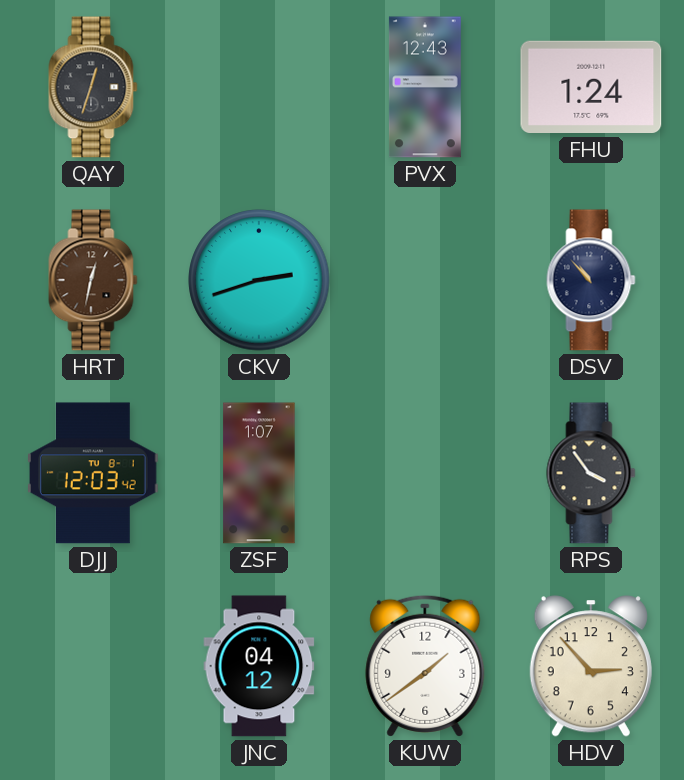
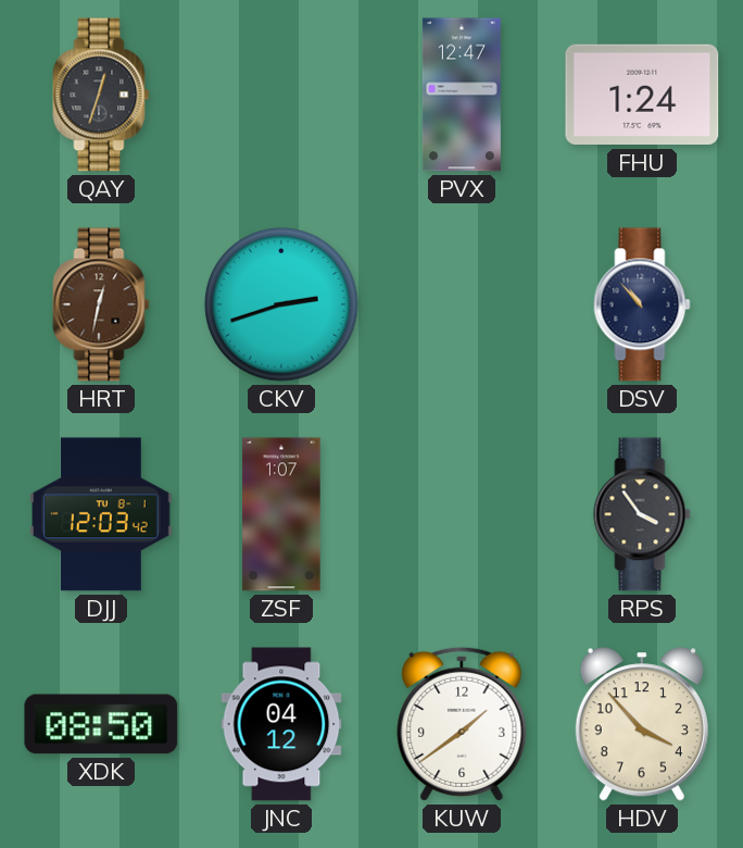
PVX: 12:43 -> 12:47 (462, 95)
XDK: none -> 08:50 (101, 724)
HDV: 2:53 -> 3:53 (642, 724)
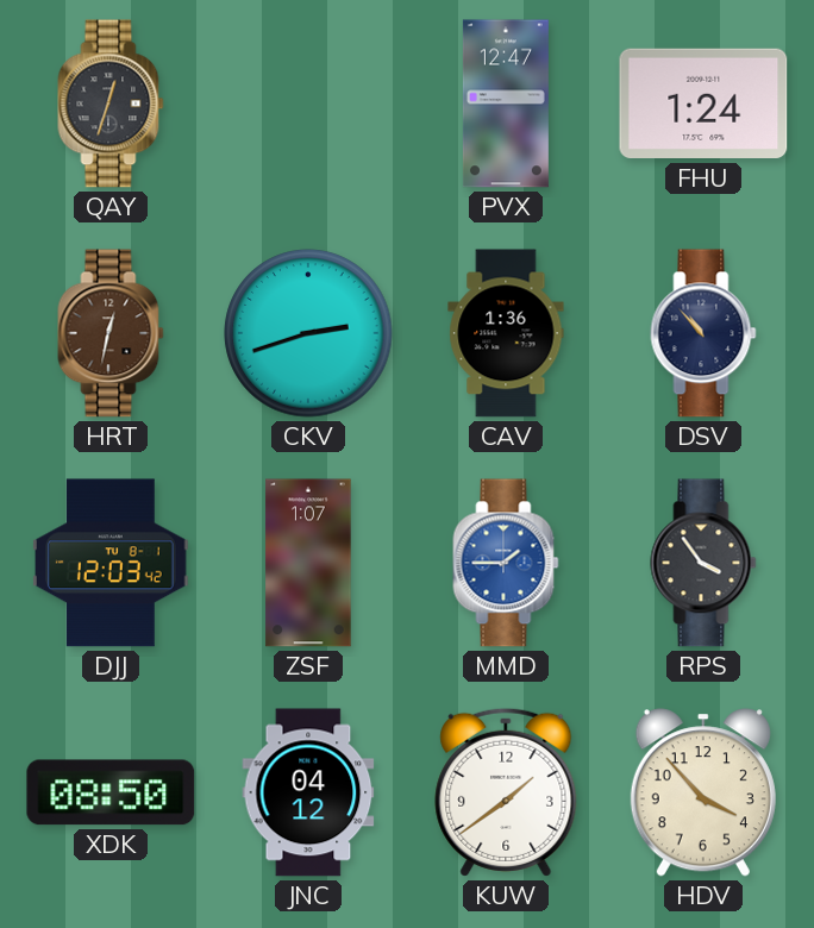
CAV: none -> 1:36 (506, 333)
MMD: none -> 1:45 (506, 563)
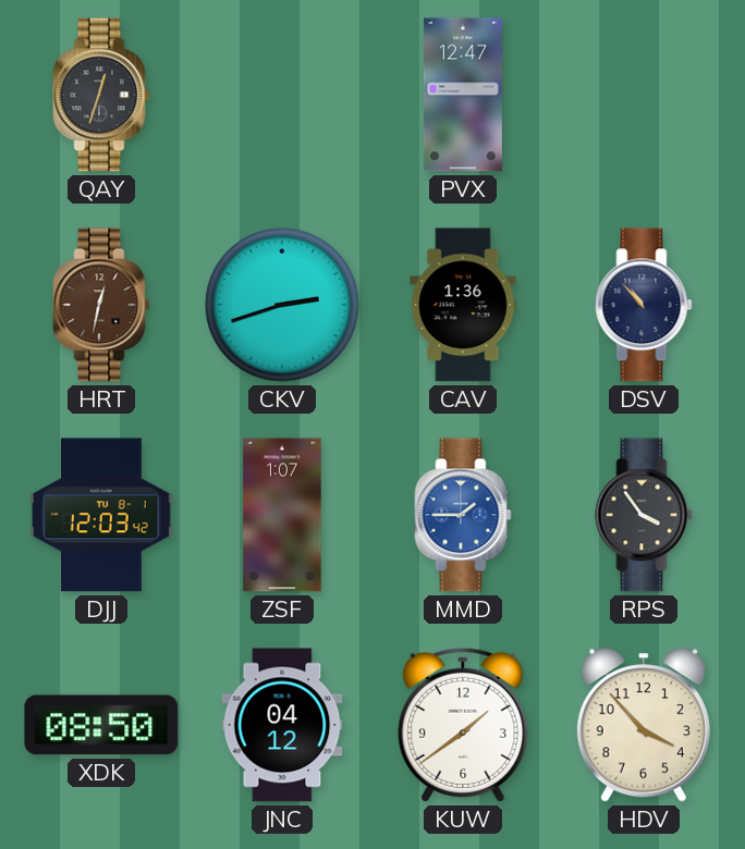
FHU: 1:24 -> none (703, 104)
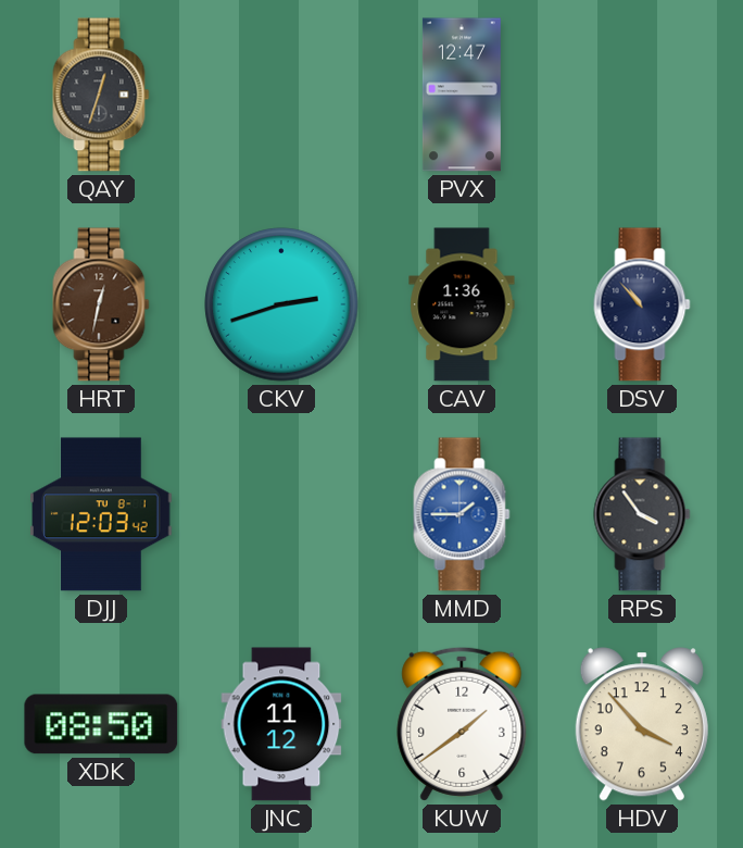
ZSF: 1:07 -> none (282, 515)
JNC: 04:12 -> 11:12 (281, 724)
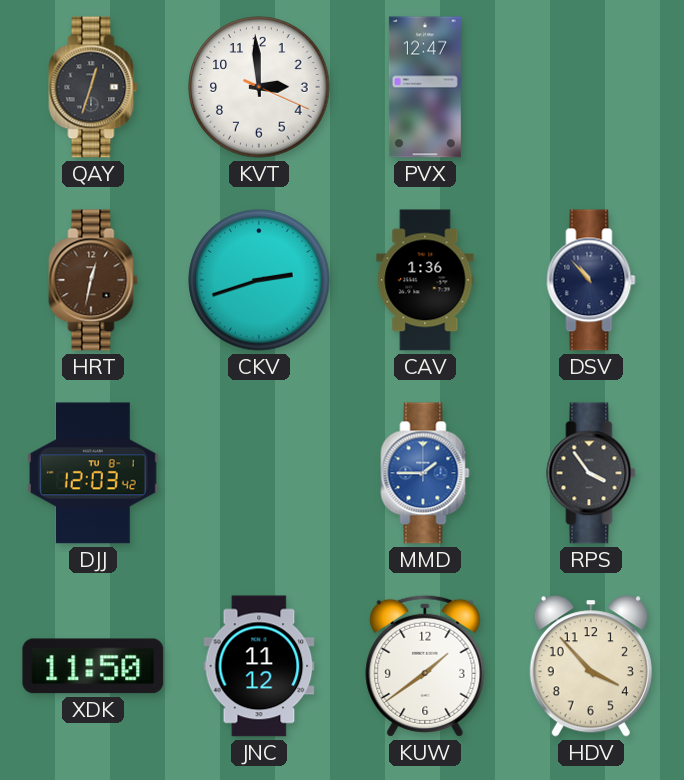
KVT: none -> 2:59 (259, 87)
XDK: 08:50 -> 11:50 (93, 666)
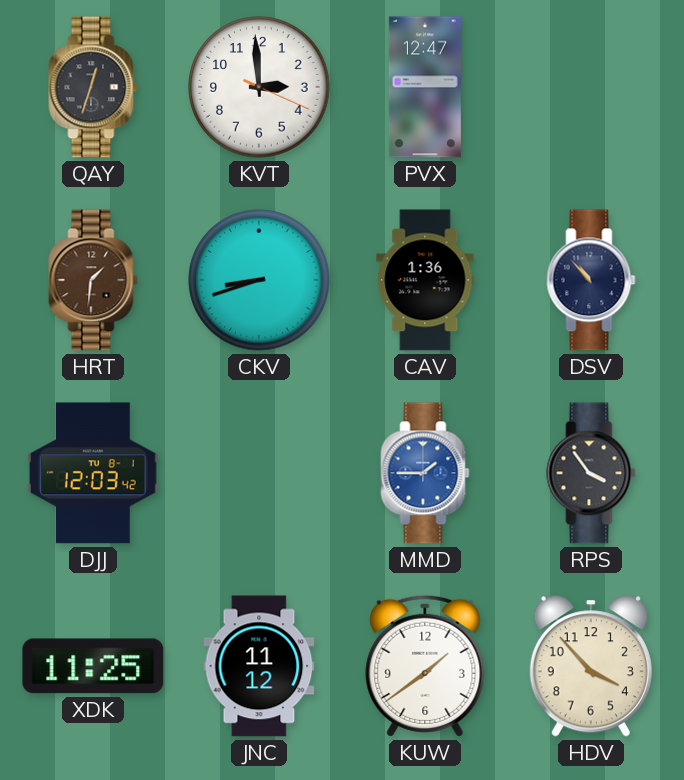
HRT: 12:32 -> 1:31 (93, 280)
CKV: 2:42 -> 8:42 (259, 280)
XDK: 11:50 -> 11:25 (93, 666)
